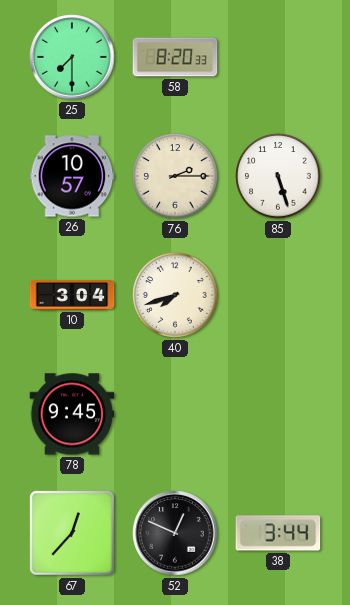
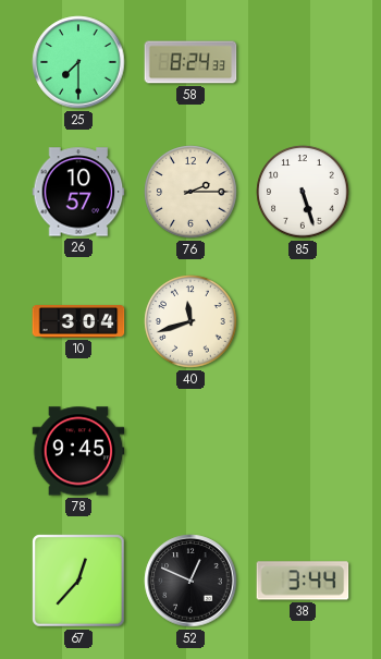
58: 8:20 -> 8:24 (190, 62)
40: 7:42 -> 11:42 (190, 321)
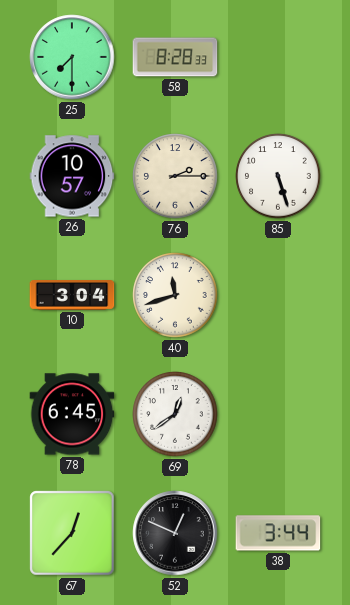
58: 8:24 -> 8:28 (175, 57)
78: 9:45 -> 6:45 (72, 414)
69: none -> 12:39 (175, 414)
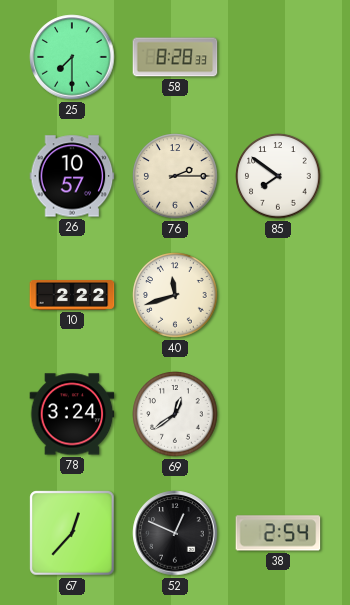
85: 5:27 -> 7:51 (278, 176)
10: 3:04 -> 2:22 (72, 296)
78: 6:45 -> 3:24 (72, 414)
38: 3:44 -> 2:54 (278, 533)
